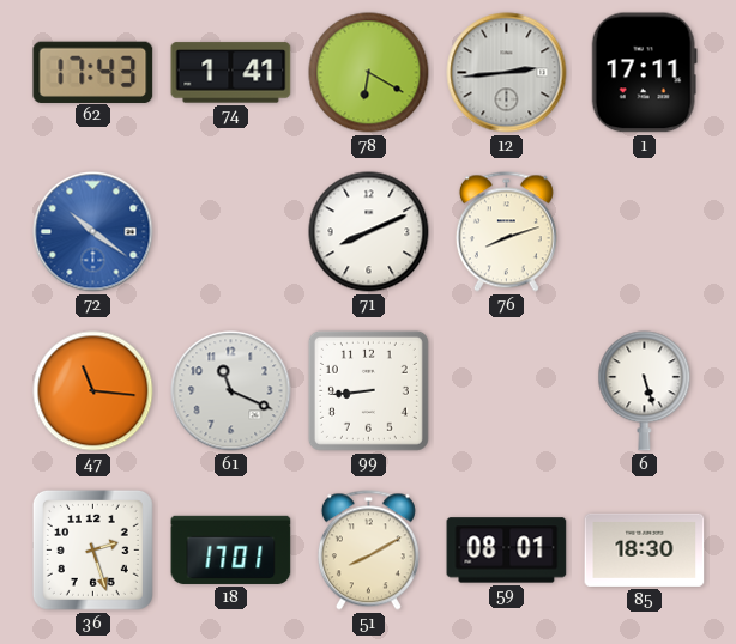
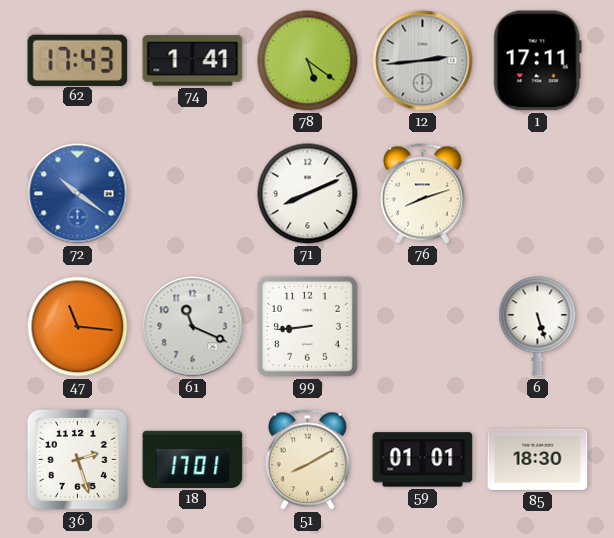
78: 6:20 -> 5:21 (308, 61)
59: 08:01 -> 01:01 (423, 460)
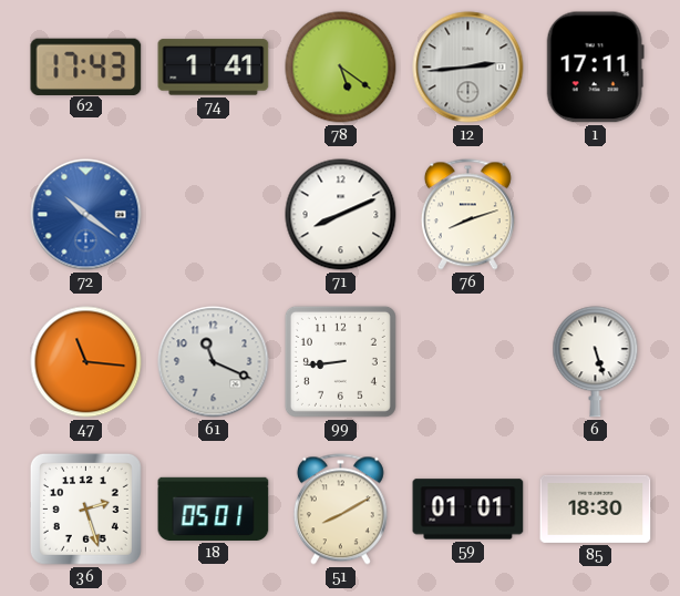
18: 17:01 -> 05:01 (214, 508)
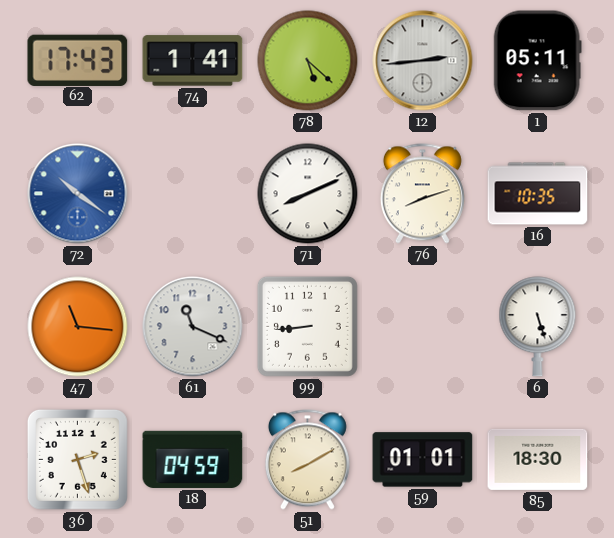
78: 5:21 -> 5:22 (308, 61)
1: 17:11 -> 05:11 (537, 61)
16: none -> 10:35 (538, 194)
18: 05:01 -> 04:59 (193, 459)
